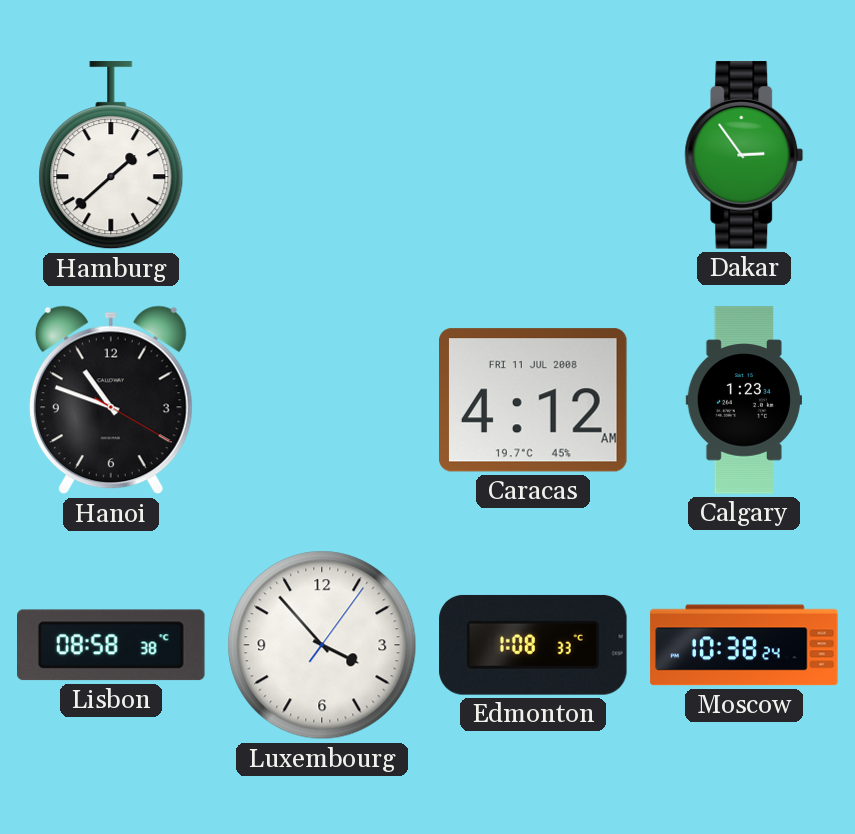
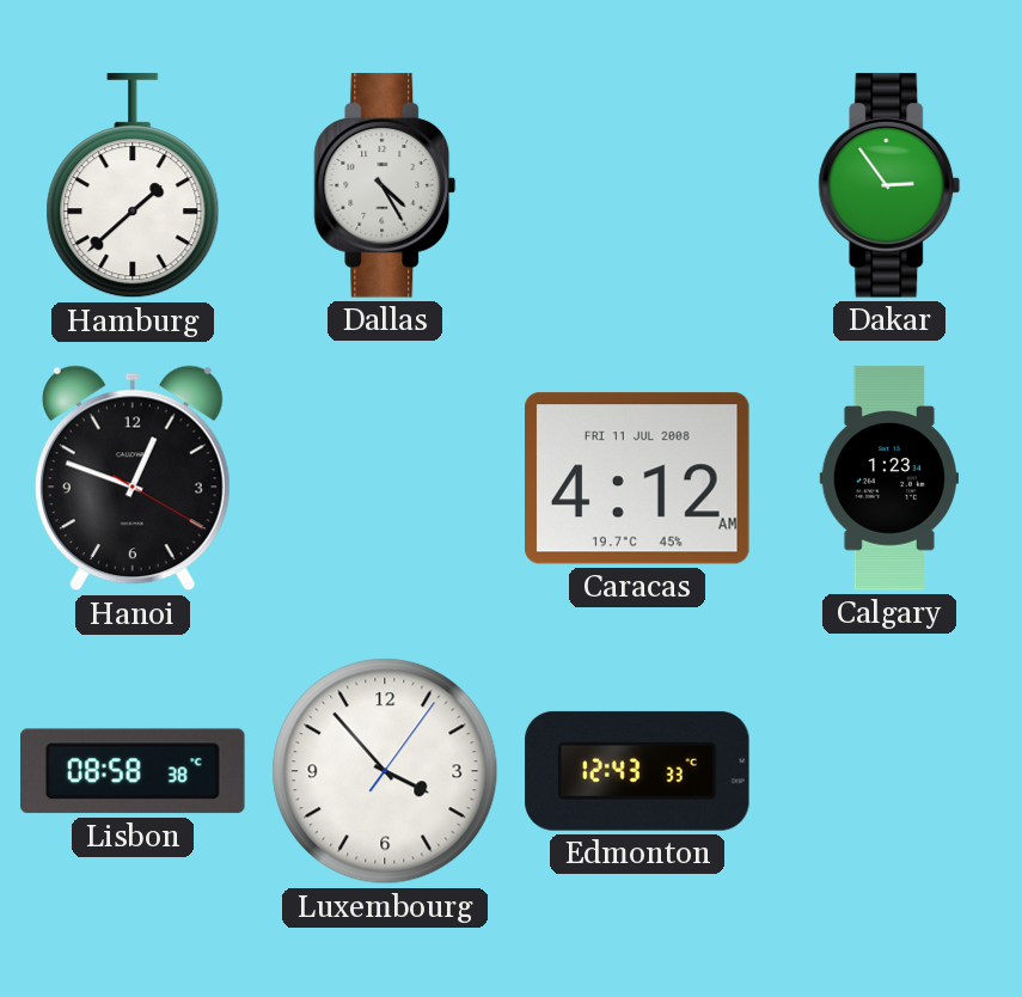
Dallas: none -> 4:25 (385, 185)
Hanoi: 10:48 -> 12:48 (133, 478)
Edmonton: 1:08 -> 12:43 (637, 771)
Moscow: 10:38 -> none (744, 645)
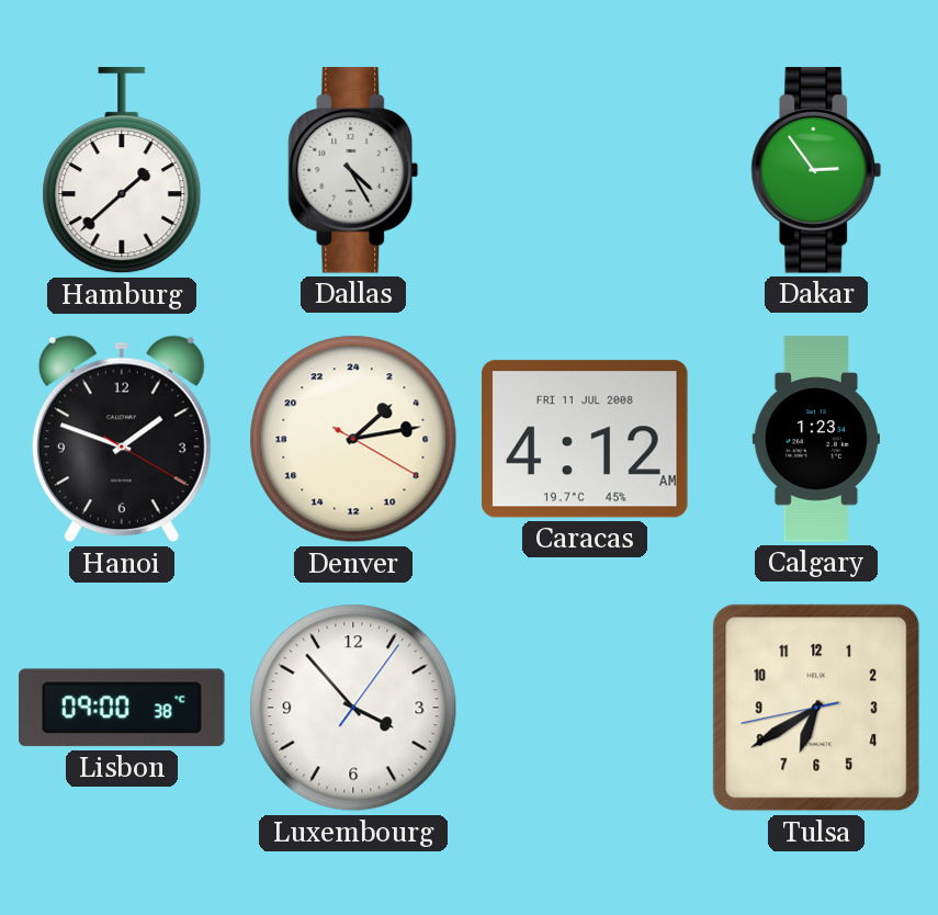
Hanoi: 12:48 -> 1:48 (122, 439)
Denver: none -> 3:13 (353, 439)
Lisbon: 08:58 -> 09:00 (123, 708)
Edmonton: 12:43 -> none (637, 771)
Tulsa: none -> 6:39 (816, 708)
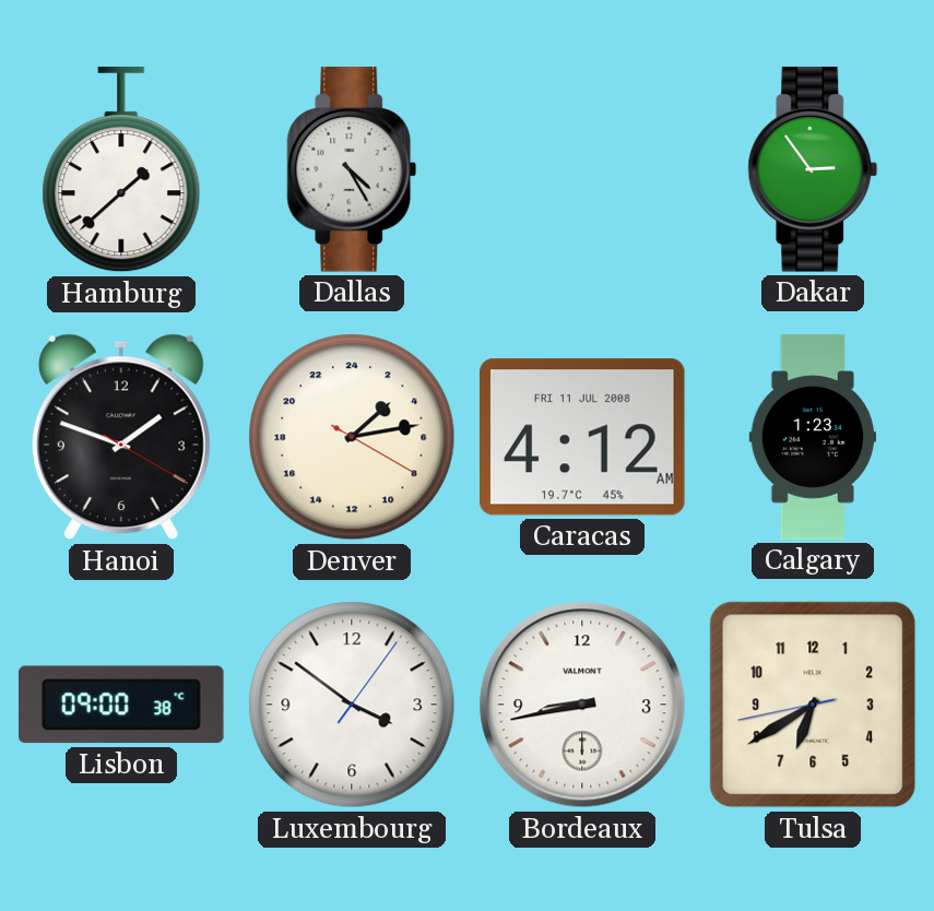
Luxembourg: 3:53 -> 3:51 (352, 705)
Bordeaux: none -> 8:43 (582, 705)
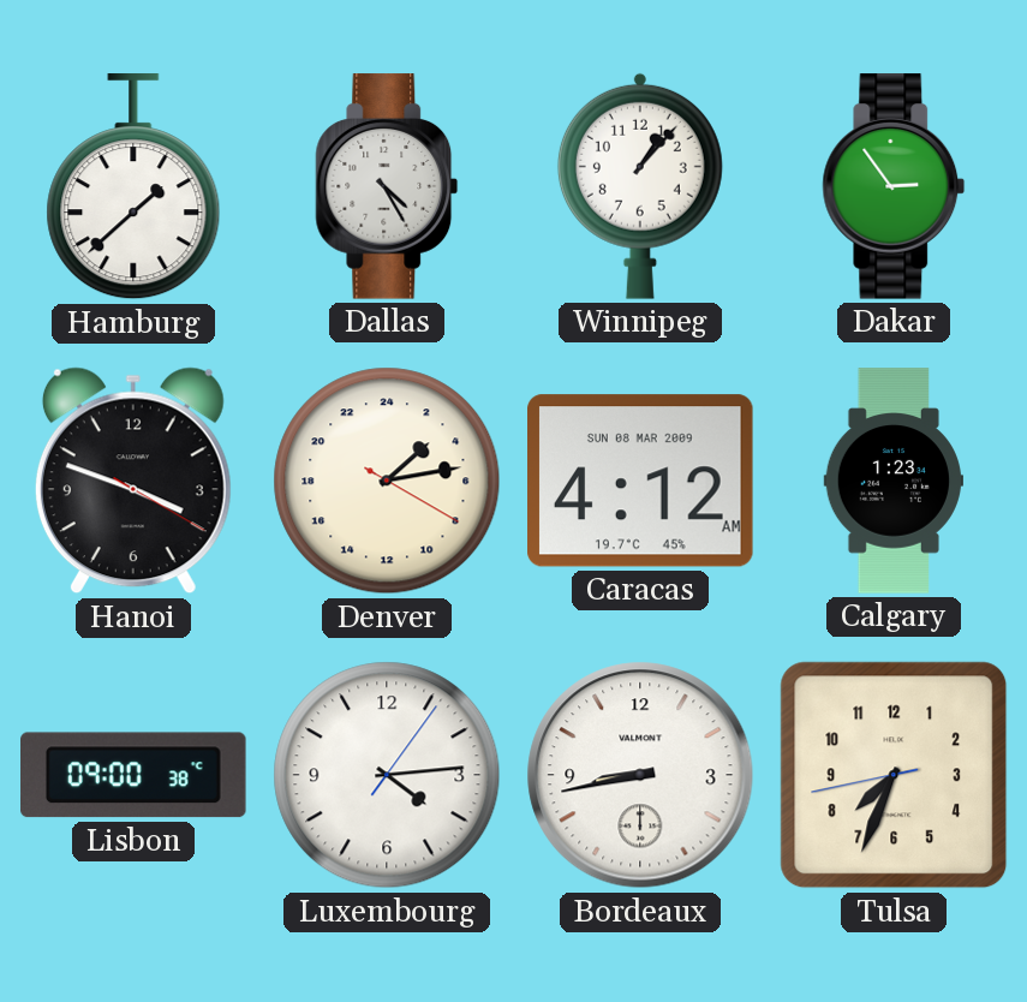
Winnipeg: none -> 1:07 (640, 186)
Hanoi: 1:48 -> 3:48 (133, 481)
Caracas date: FRI 11 JUL 2008 -> SUN 08 MAR 2009 (641, 481)
Luxembourg: 3:51 -> 4:14 (387, 775)
Tulsa: 6:39 -> 7:33 (894, 775)
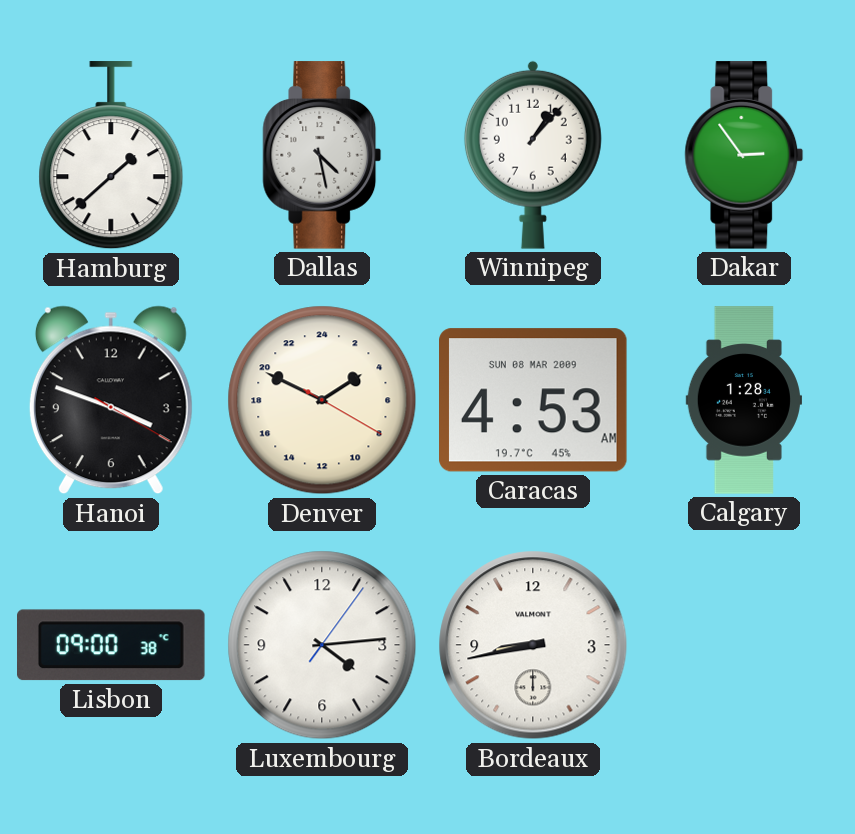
Dallas: 4:25 -> 4:28 (322, 155)
Denver: 3:13 -> 3:49 (322, 400)
Caracas: 4:12 -> 4:53 (534, 400)
Calgary: 1:23 -> 1:28 (743, 400)
Tulsa: 7:33 -> none (894, 775)
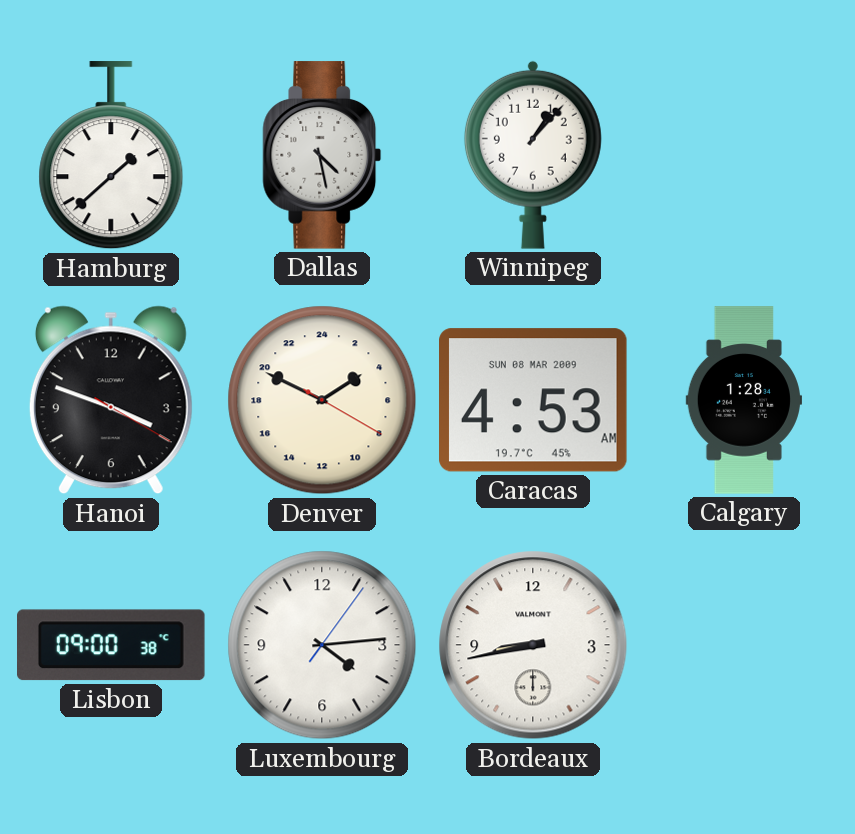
Dakar: 2:54 -> none (744, 155)
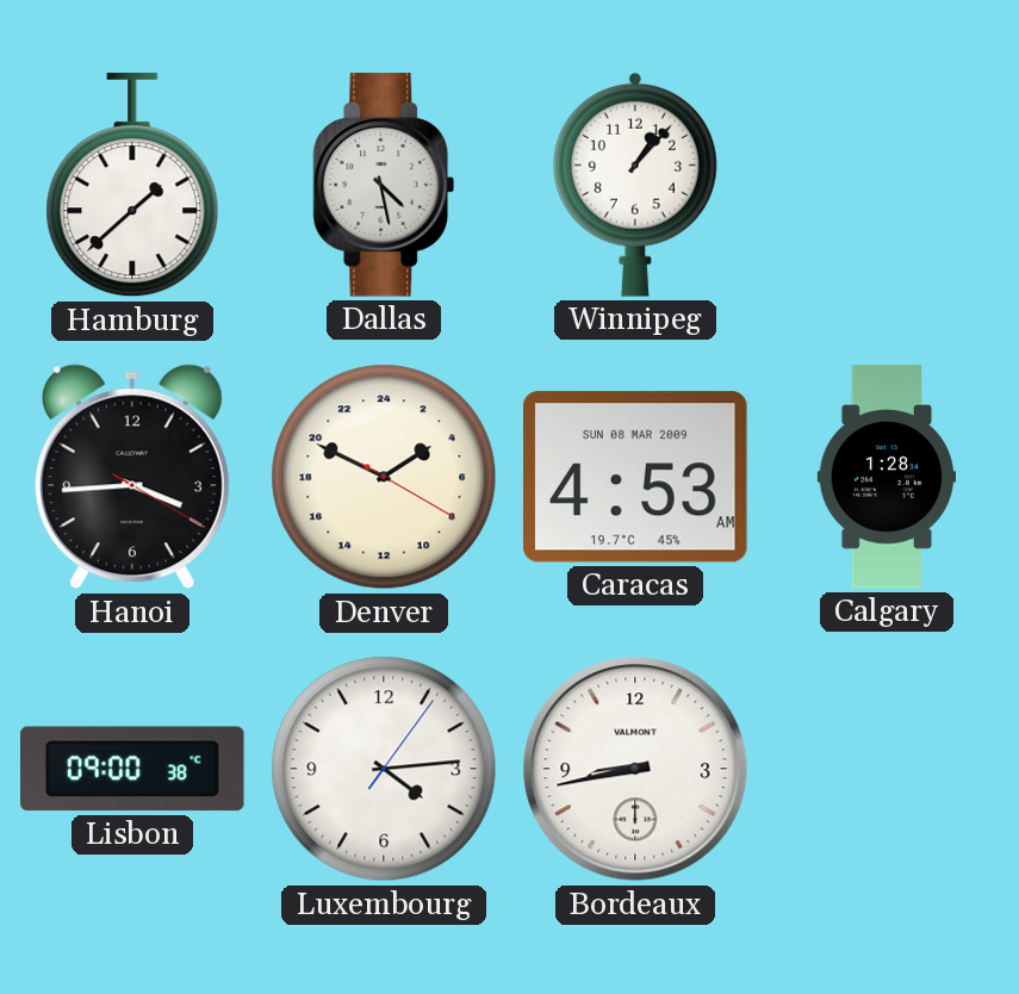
Hanoi: 3:48 -> 3:44 (132, 477)
